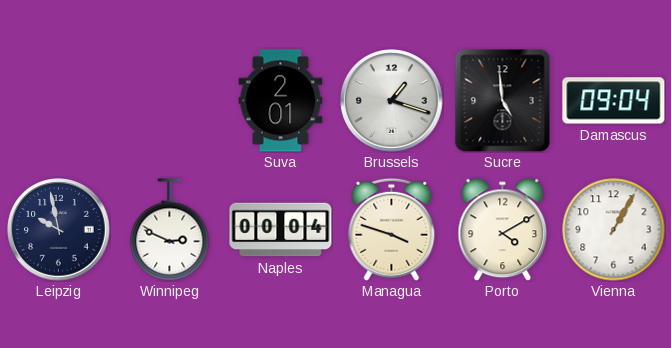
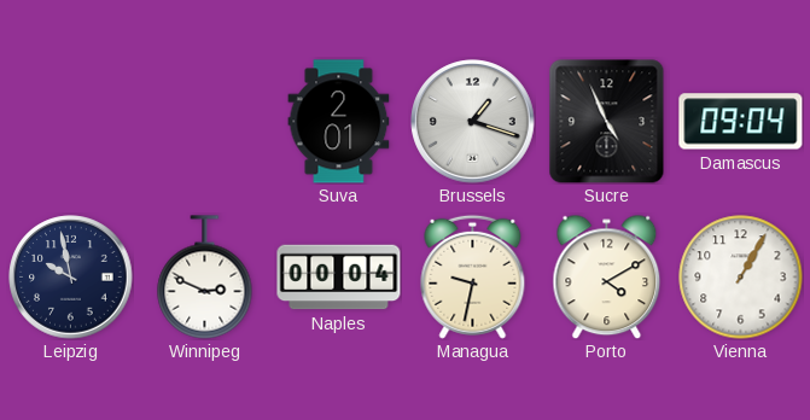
Sucre: 4:59 -> 4:56 (607, 122)
Managua: 3:48 -> 9:32 (473, 276)
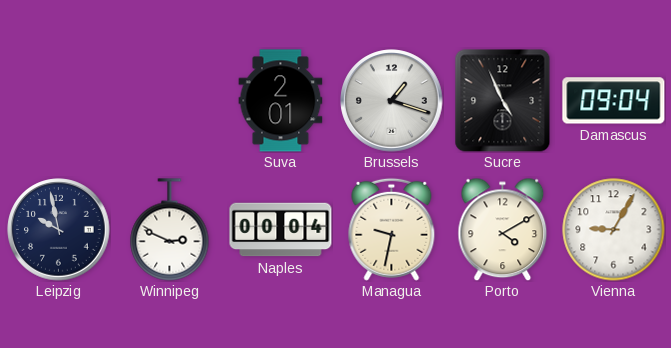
Vienna: 1:05 -> 9:05 (614, 230)
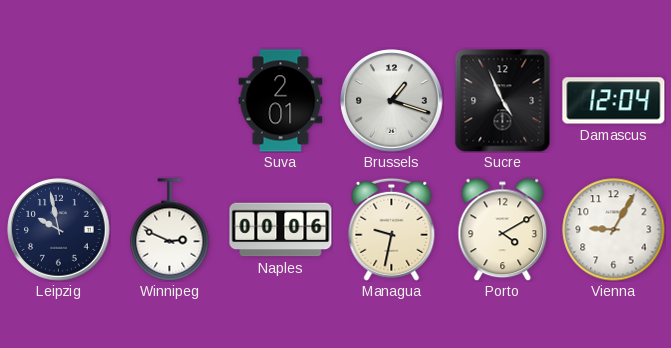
Damascus: 09:04 -> 12:04 (614, 101)
Naples: 00:04 -> 00:06 (281, 230)
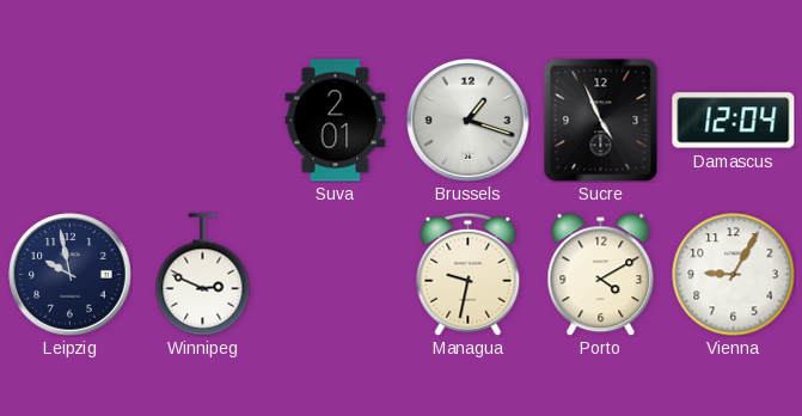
Naples: 00:06 -> none (281, 230)
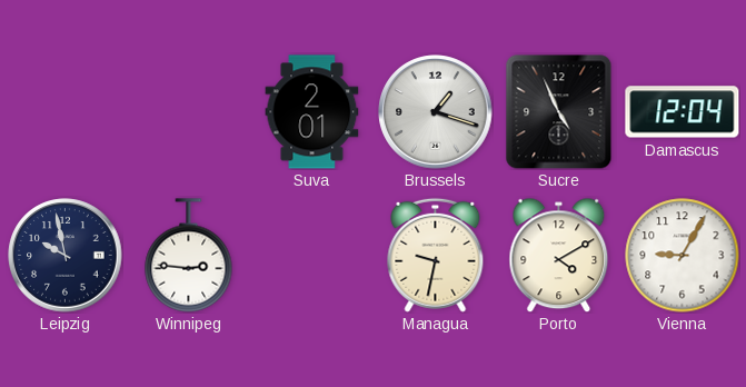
Winnipeg: 2:49 -> 2:46 (189, 256)
